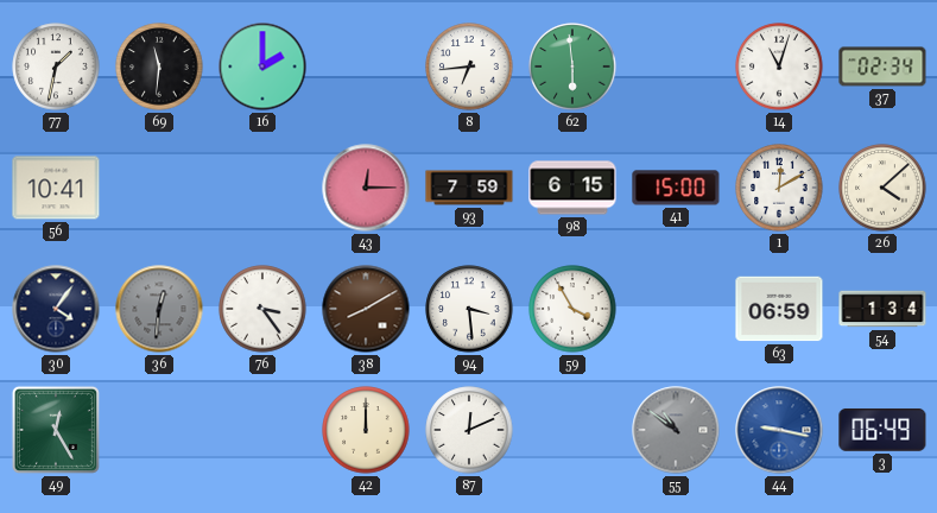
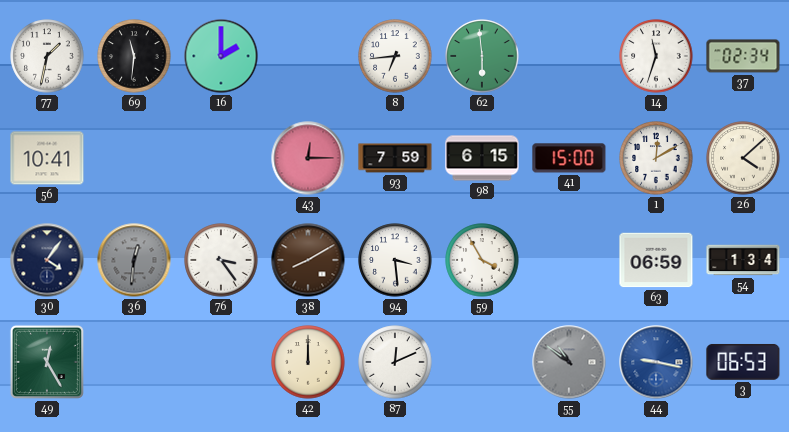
14: 11:03 -> 11:33 (656, 56)
3: 06:49 -> 06:53 (743, 362)
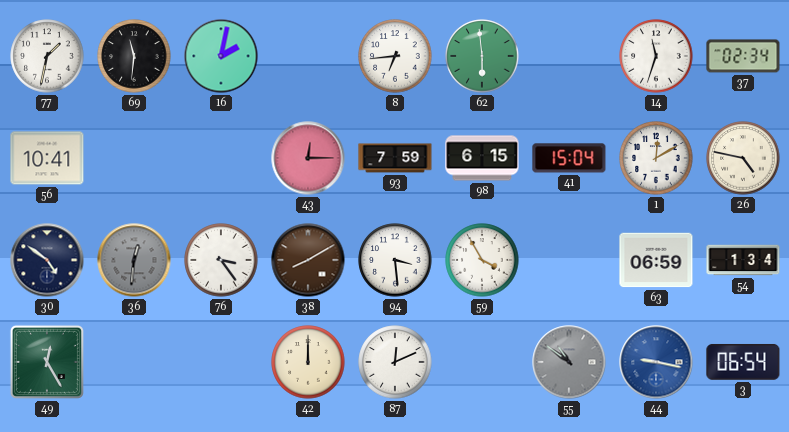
16: 2:00 -> 2:02 (221, 56)
41: 15:00 -> 15:04 (569, 158)
26: 4:08 -> 4:47 (743, 158)
30: 4:06 -> 4:51 (47, 260)
3: 06:53 -> 06:54 (743, 362)
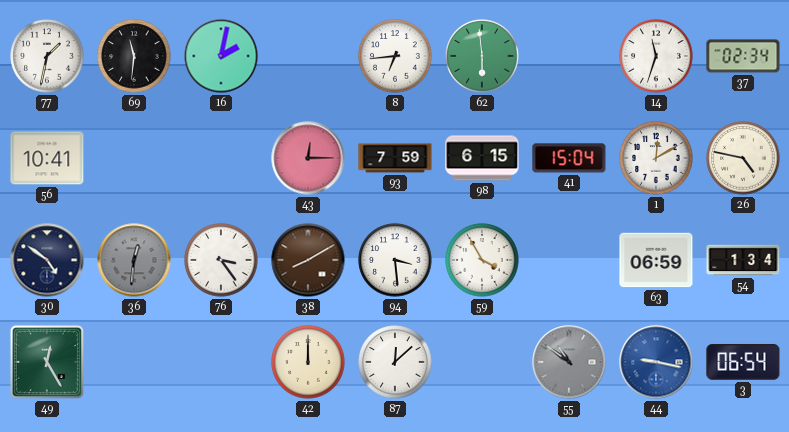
87: 12:11 -> 12:08 (395, 362)
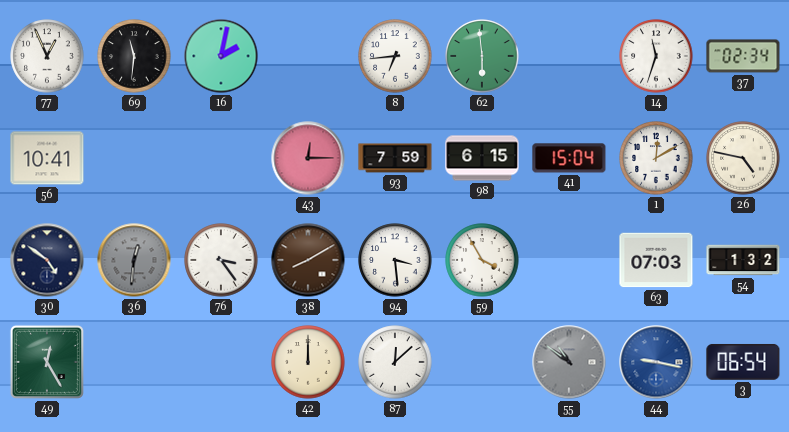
77: 1:32 -> 12:56 (47, 56)
63: 06:59 -> 07:03 (656, 260)
54: 1:34 -> 1:32 (743, 260)
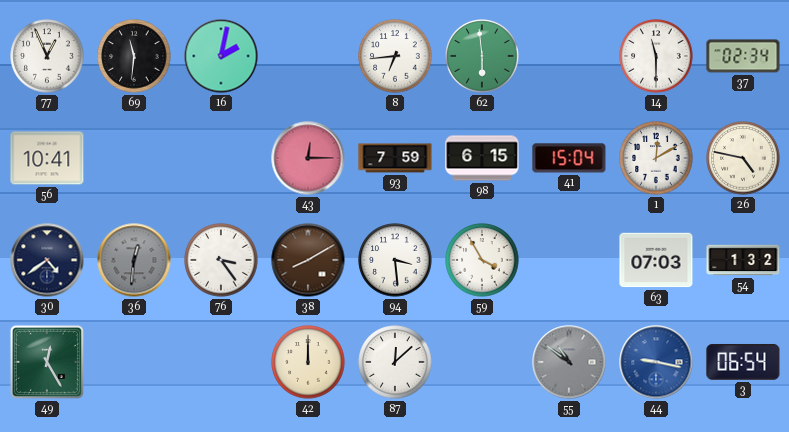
14: 11:33 -> 11:30 (656, 56)
30: 4:51 -> 4:39 (47, 260)
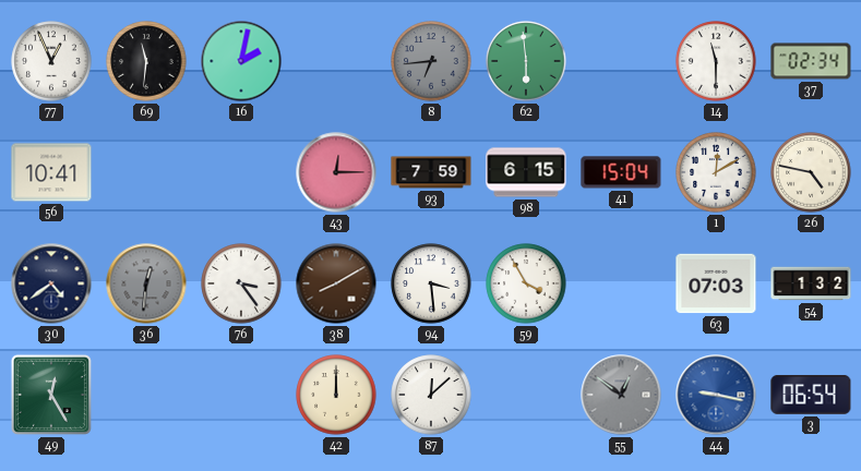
8 dial: white -> grey (431, 61)
55: 10:51 -> 12:51 (621, 395)
